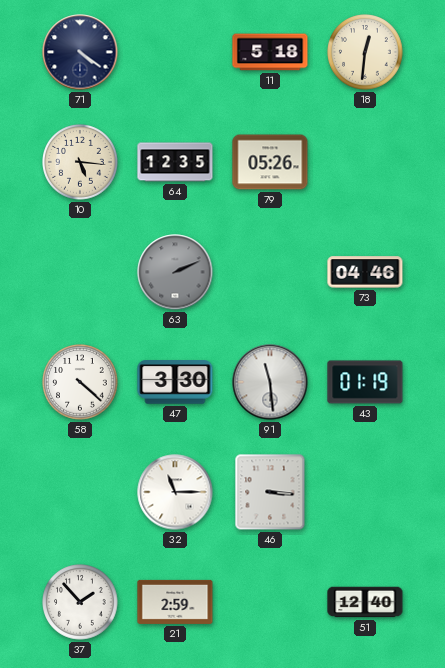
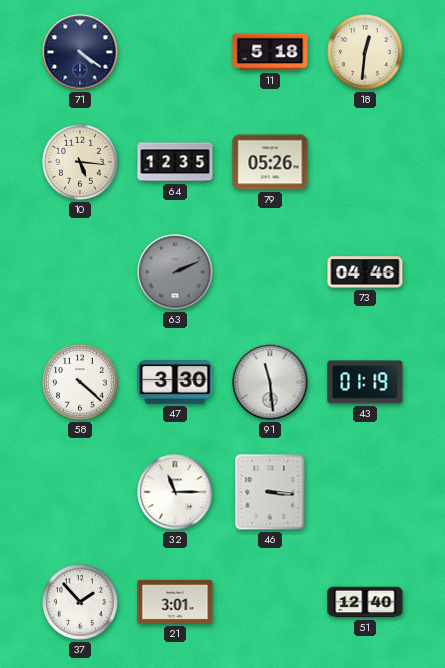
21: 2:59 -> 3:01 (175, 602)
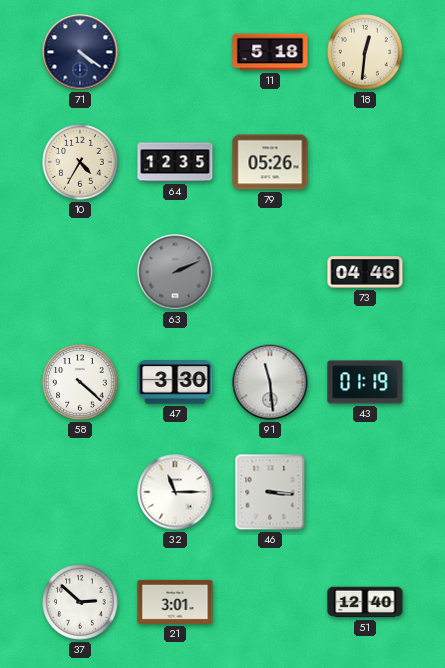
10: 5:16 -> 4:35 (80, 162)
37: 1:53 -> 2:52 (80, 602)
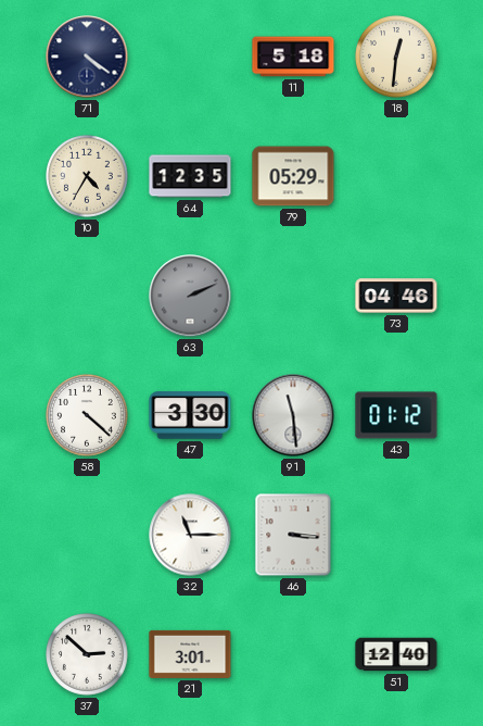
79: 05:26 -> 05:29 (293, 176)
43: 01:19 -> 01:12 (396, 415)
